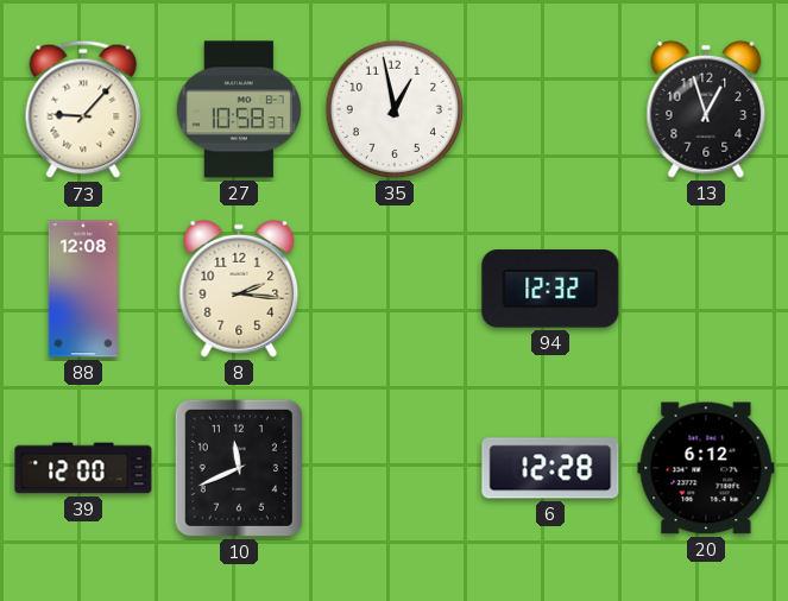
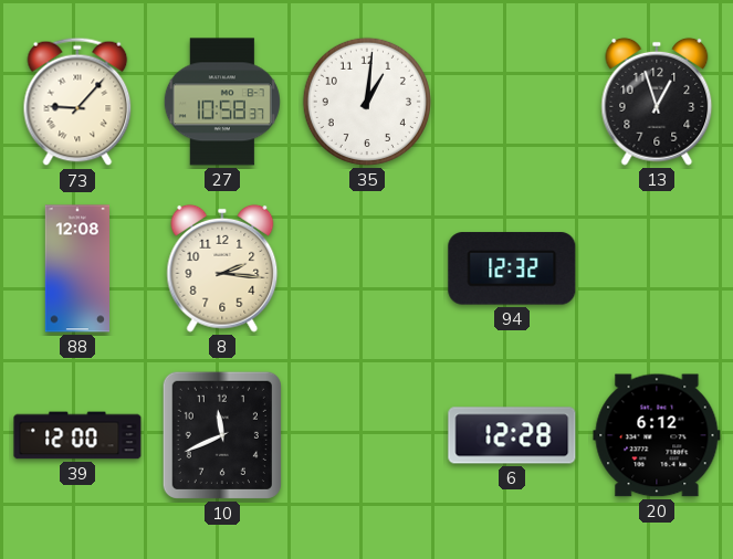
35: 12:58 -> 1:01 (367, 102)
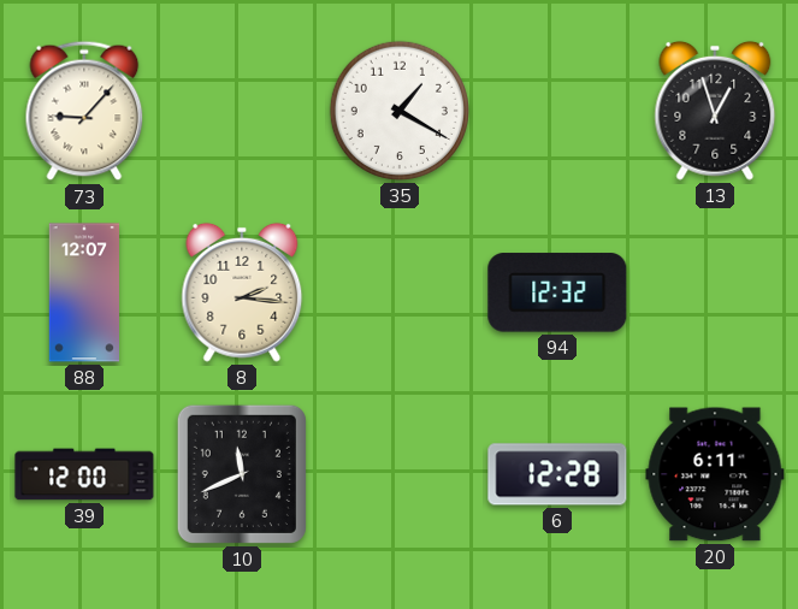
27: 10:58 -> none (222, 102)
35: 1:01 -> 1:20 (400, 111)
88: 12:08 -> 12:07 (83, 292)
20: 6:12 -> 6:11 (715, 474)
